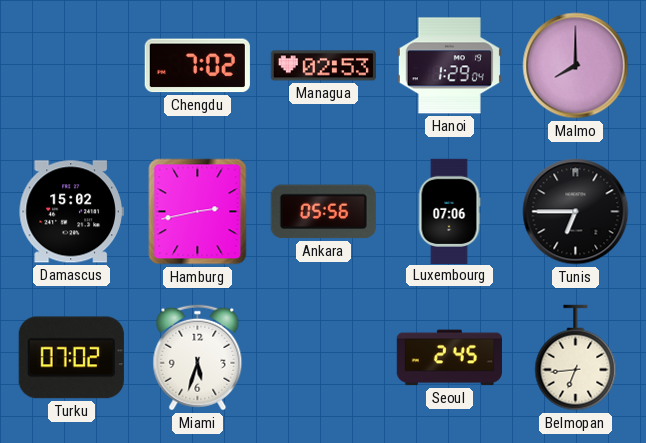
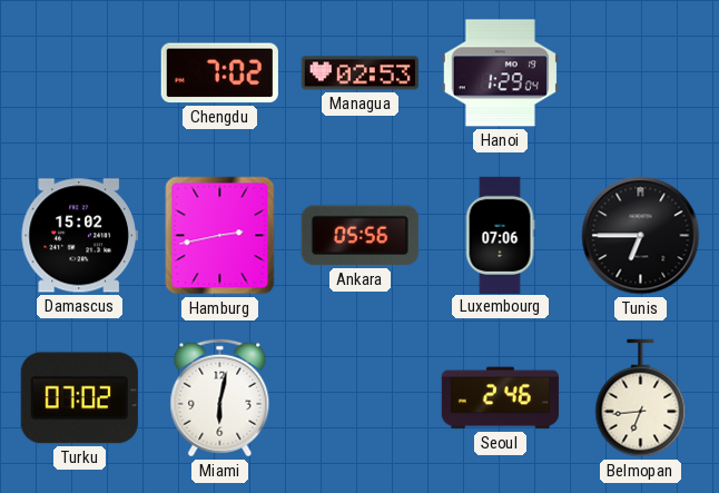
Malmo: 8:00 -> none (576, 66)
Miami: 5:33 -> 6:02 (220, 398)
Seoul: 2:45 -> 2:46 (500, 398)
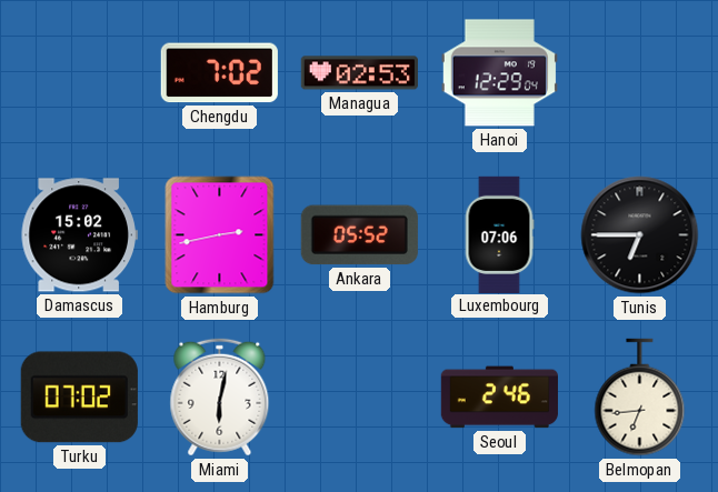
Hanoi: 1:29 -> 12:29 (499, 73)
Ankara: 05:56 -> 05:52 (359, 235)
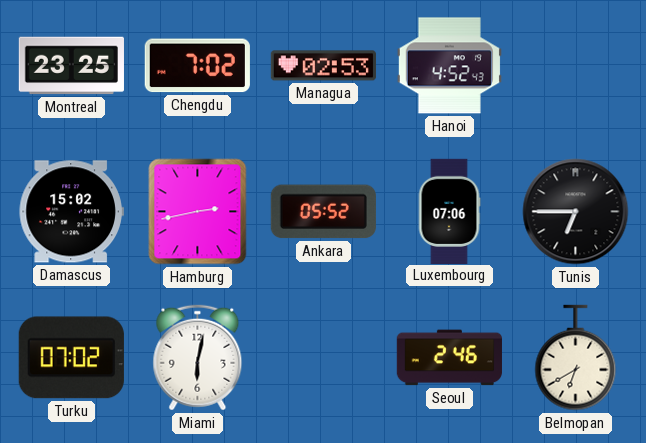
Montreal: none -> 23:25 (71, 66)
Hanoi: 12:29 -> 4:52 (449, 66)
Belmopan: 6:44 -> 6:40 (576, 358)
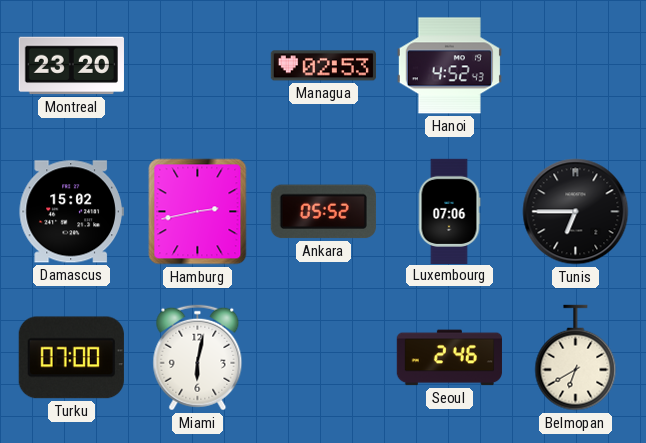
Montreal: 23:25 -> 23:20 (71, 66)
Chengdu: 7:02 -> none (197, 66)
Turku: 07:02 -> 07:00 (71, 358)
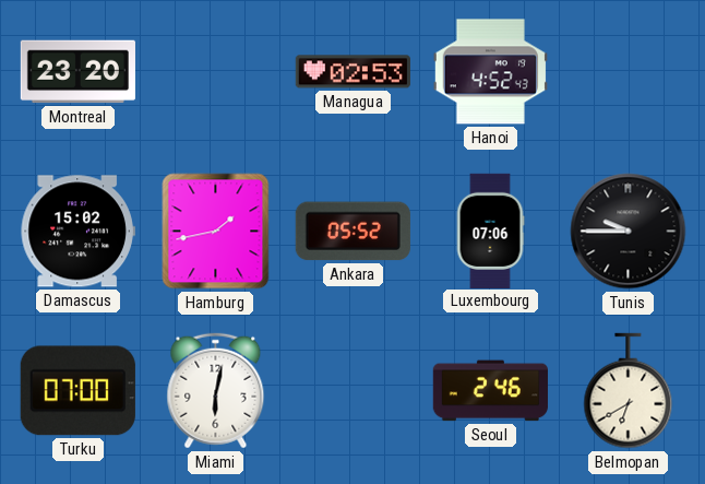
Hamburg: 2:43 -> 1:43 (216, 232)
Tunis: 6:45 -> 9:45 (629, 232)
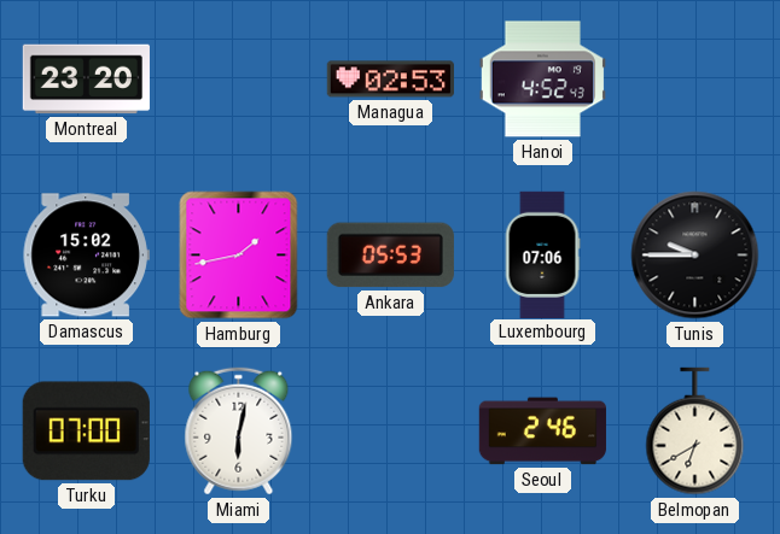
Ankara: 05:52 -> 05:53 (390, 256)
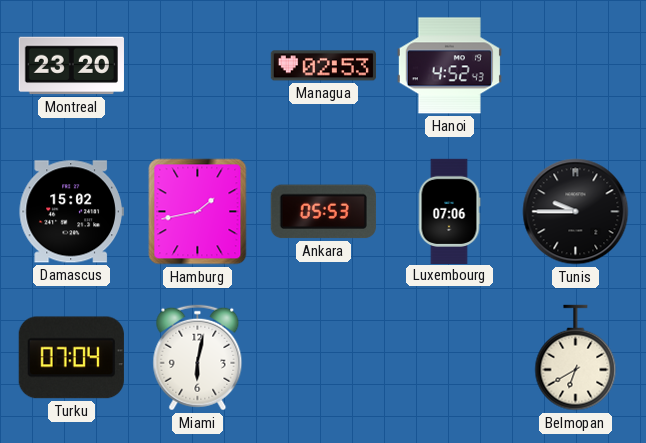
Turku: 07:00 -> 07:04 (71, 358)
Seoul: 2:46 -> none (542, 432)
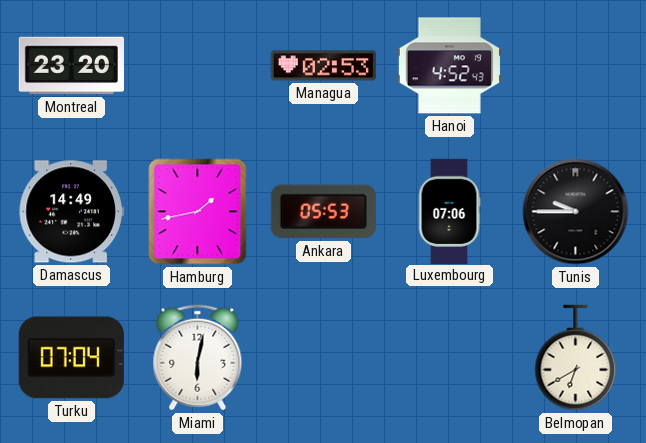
Damascus: 15:02 -> 14:49 (71, 212)
